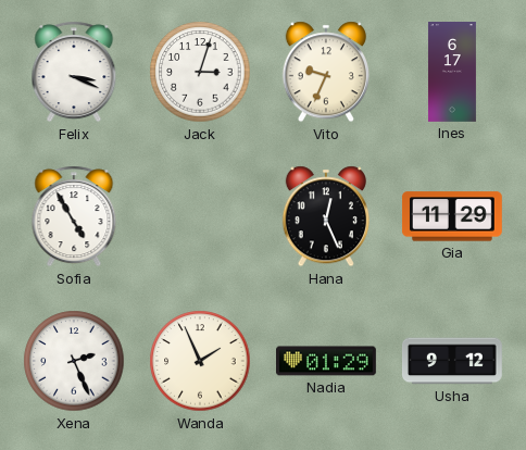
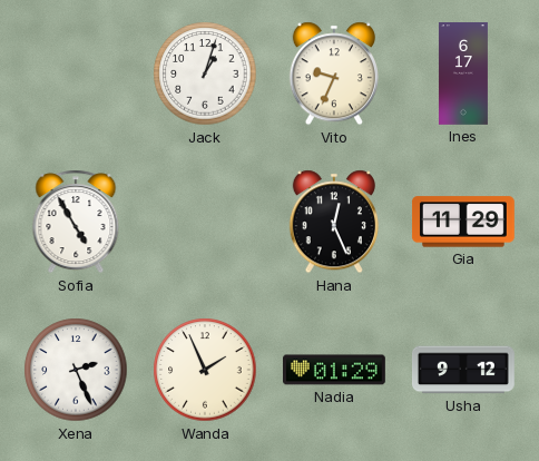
Felix: 3:19 -> none (74, 72)
Jack: 3:03 -> 1:03 (205, 73)
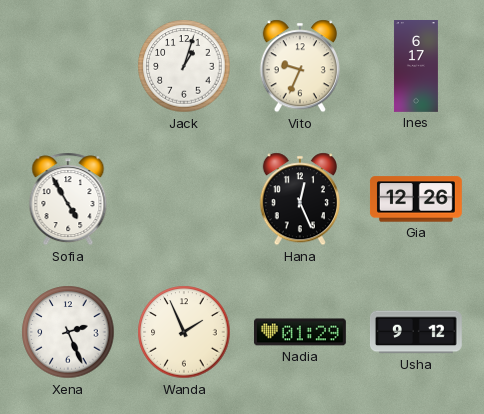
Gia: 11:29 -> 12:26 (416, 199)
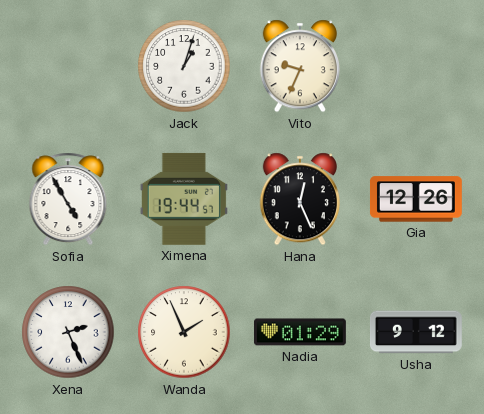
Ines: 6:17 -> none (416, 67)
Ximena: none -> 19:44 (184, 199)
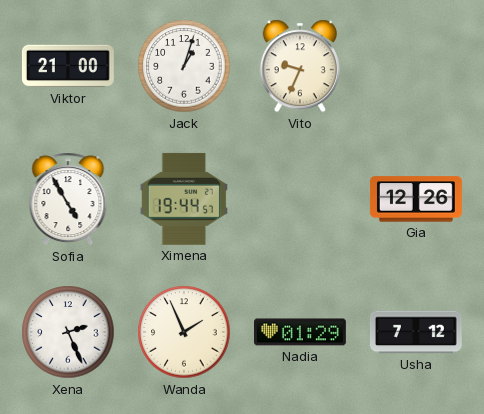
Viktor: none -> 21:00 (68, 66)
Hana: 12:26 -> none (300, 199)
Usha: 9:12 -> 7:12 (416, 332)
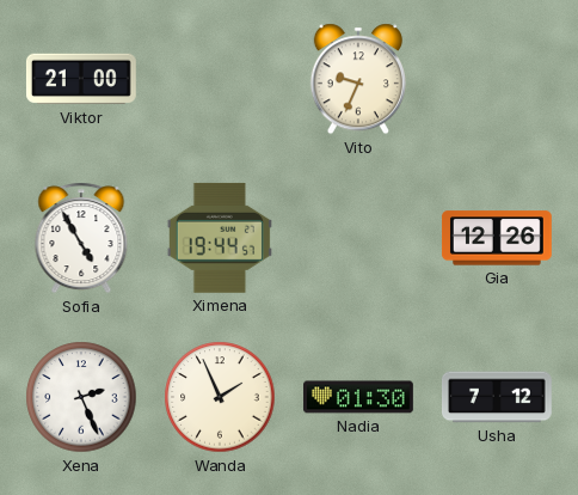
Jack: 1:03 -> none (184, 66)
Nadia: 01:29 -> 01:30 (359, 397)
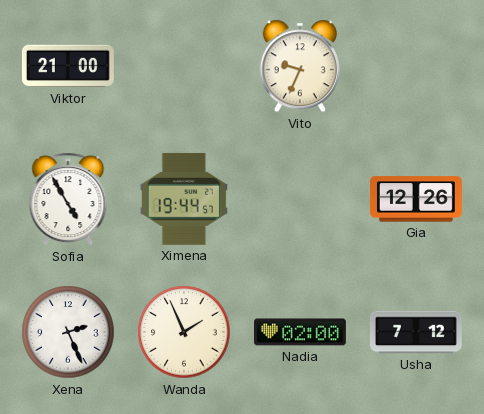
Nadia: 01:30 -> 02:00 (301, 332)
